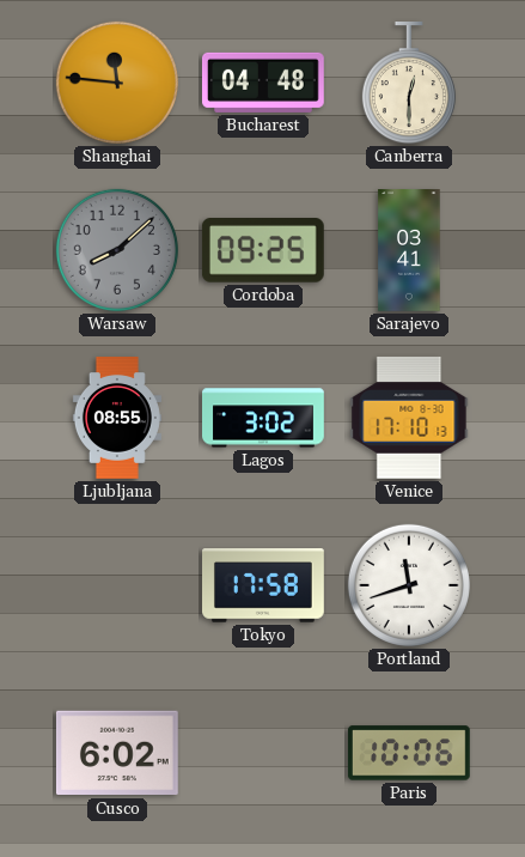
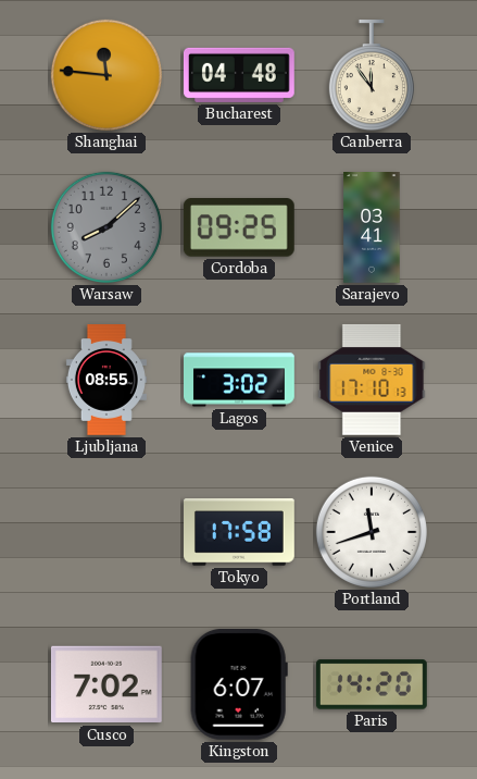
Canberra: 12:30 -> 11:54 (372, 76)
Cusco: 6:02 -> 7:02 (106, 684)
Kingston: none -> 6:07 (239, 684)
Paris: 10:06 -> 14:20 (372, 684)
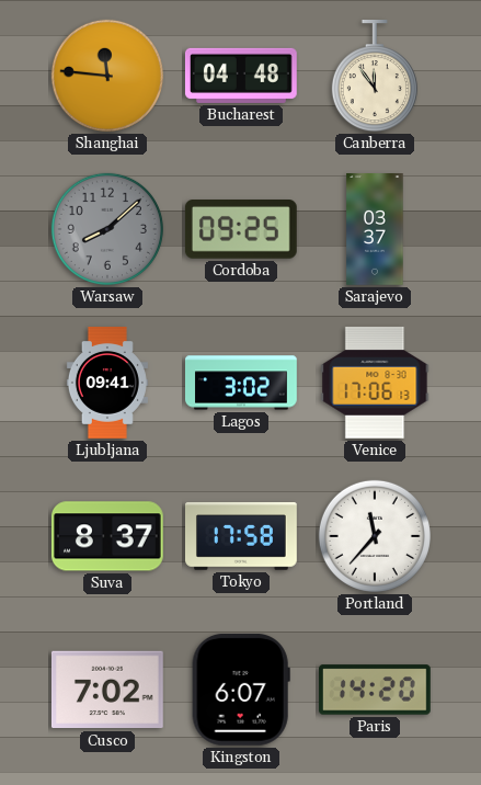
Sarajevo: 03:41 -> 03:37 (375, 230)
Ljubljana: 08:55 -> 09:41 (107, 384)
Venice: 17:10 -> 17:06 (375, 383)
Suva: none -> 8:37 (107, 536)
Portland: 11:42 -> 11:37 (375, 536)
